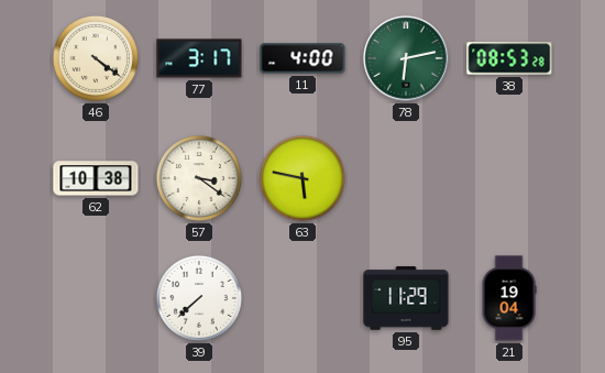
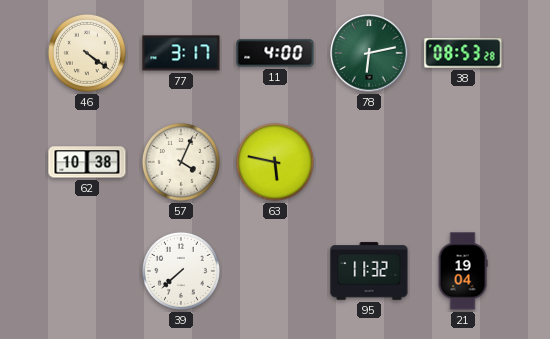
57: 3:21 -> 4:04 (181, 162)
95: 11:29 -> 11:32 (369, 271)
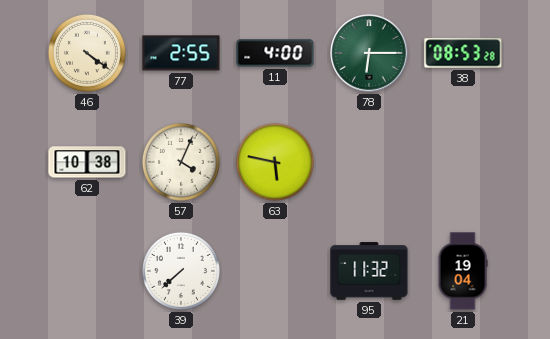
77: 3:17 -> 2:55 (181, 53)
78: 6:13 -> 6:15 (369, 53)
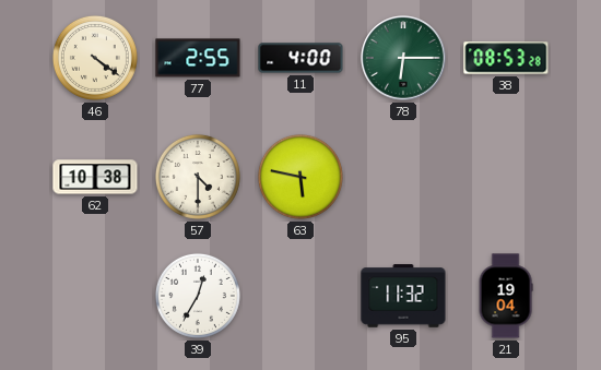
57: 4:04 -> 4:30 (198, 177)
39: 7:38 -> 12:35 (198, 296)
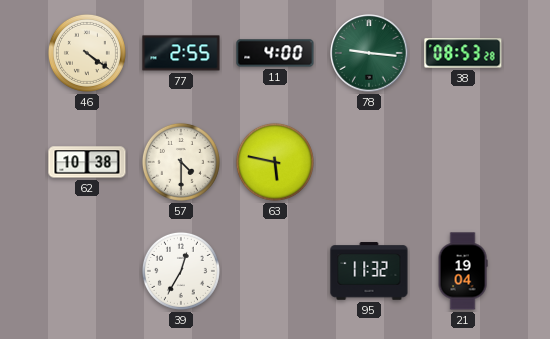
78: 6:15 -> 9:16 (369, 53)
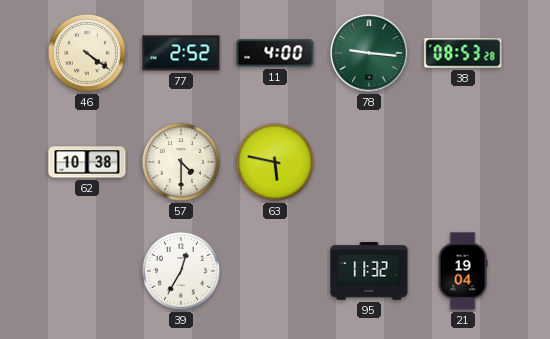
77: 2:55 -> 2:52 (181, 53)
